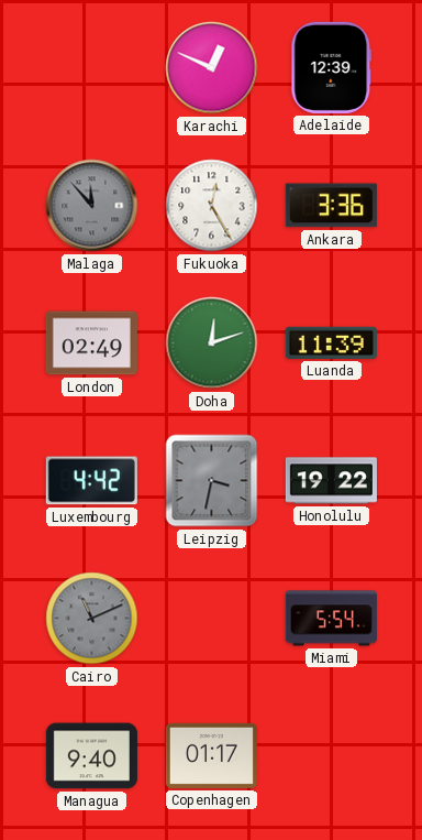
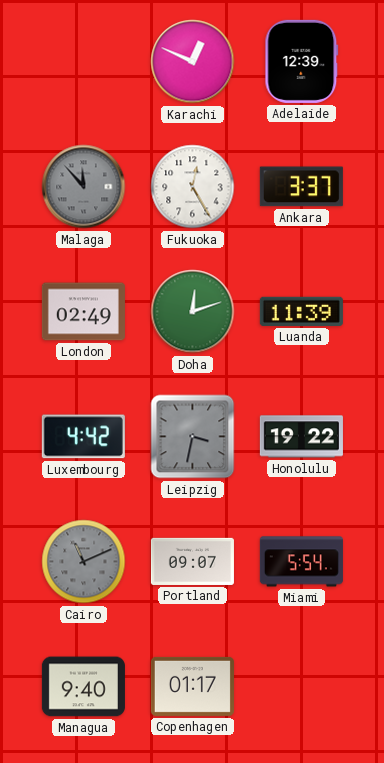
Ankara: 3:36 -> 3:37 (301, 187)
Portland: none -> 09:07 (192, 561)
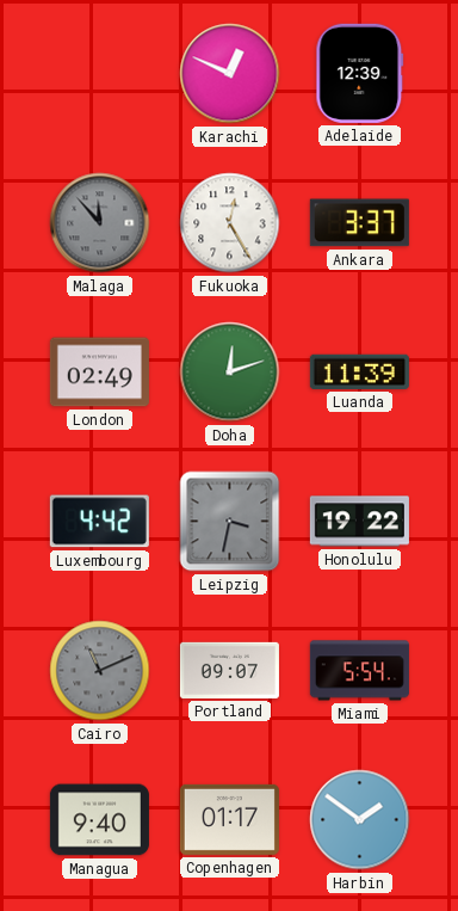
Harbin: none -> 1:51 (360, 820)
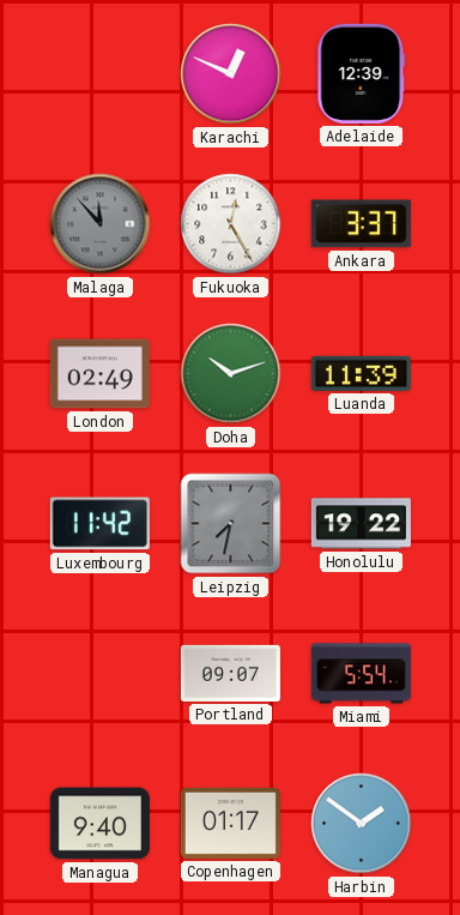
Doha: 12:12 -> 10:12 (231, 374)
Luxembourg: 4:42 -> 11:42 (99, 524)
Leipzig: 3:32 -> 7:32 (231, 524)
Cairo: 11:11 -> none (100, 671)
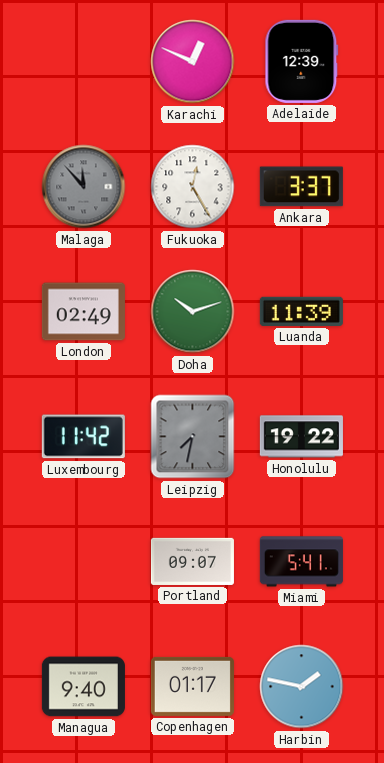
Miami: 5:54 -> 5:41 (301, 562)
Harbin: 1:51 -> 1:47 (302, 687)
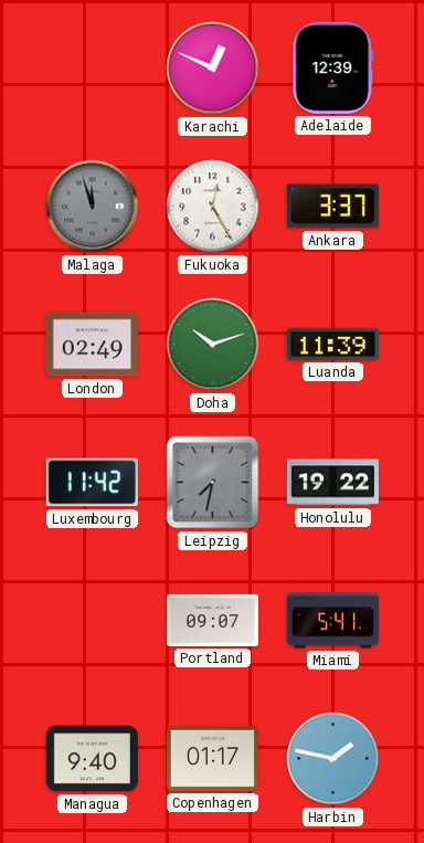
Malaga: 11:53 -> 11:57 (93, 207)
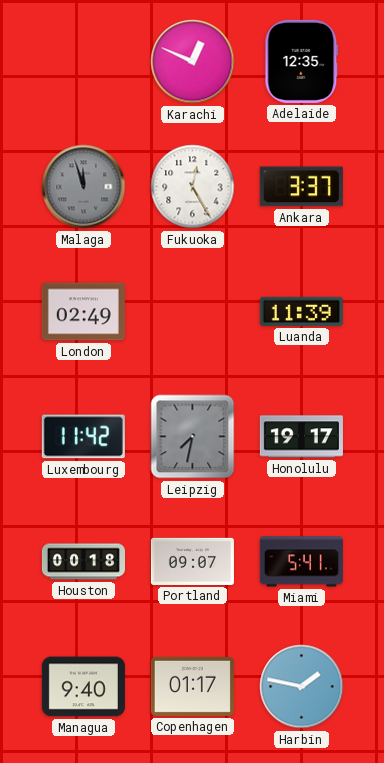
Adelaide: 12:39 -> 12:35 (302, 61)
Doha: 10:12 -> none (213, 345)
Honolulu: 19:22 -> 19:17 (301, 437)
Houston: none -> 00:18 (83, 562)
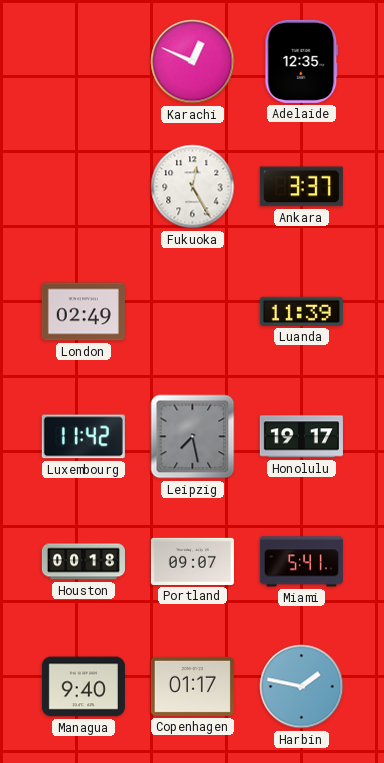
Malaga: 11:57 -> none (84, 187)
Leipzig: 7:32 -> 7:28 (193, 437)
